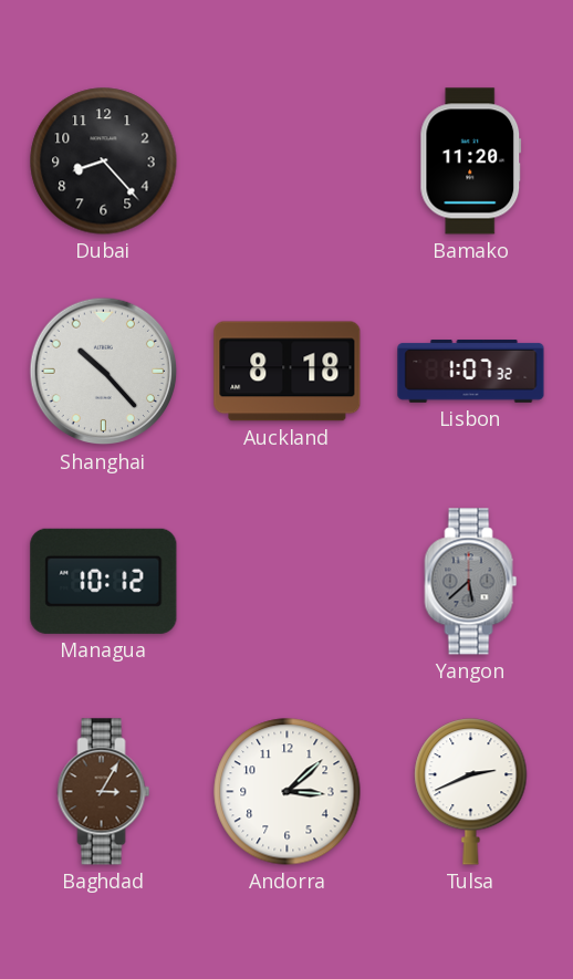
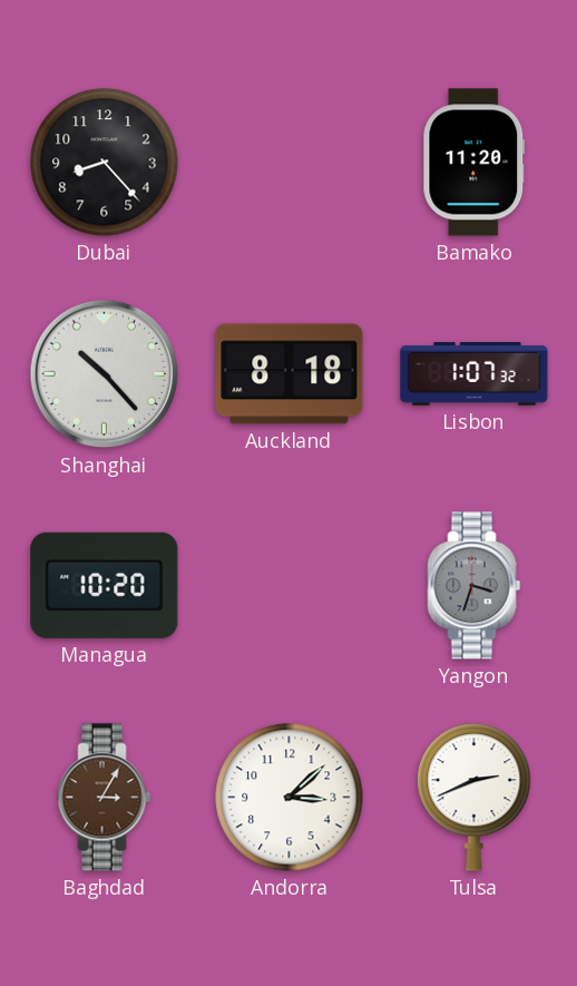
Managua: 10:12 -> 10:20 (105, 585)
Yangon: 5:38 -> 3:33 (475, 586)
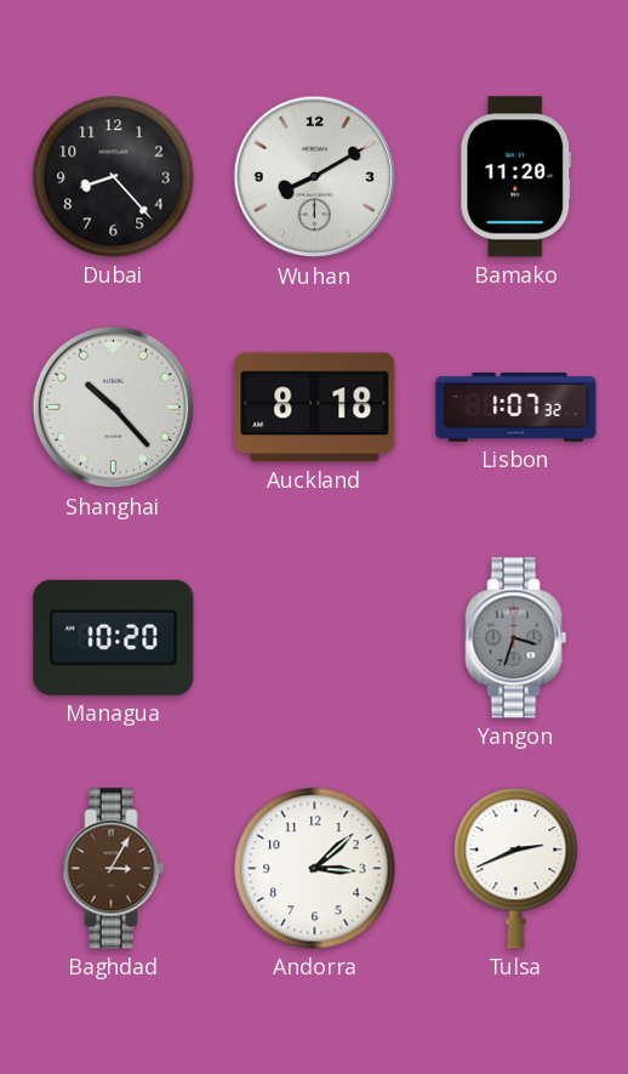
Wuhan: none -> 8:10 (315, 177)
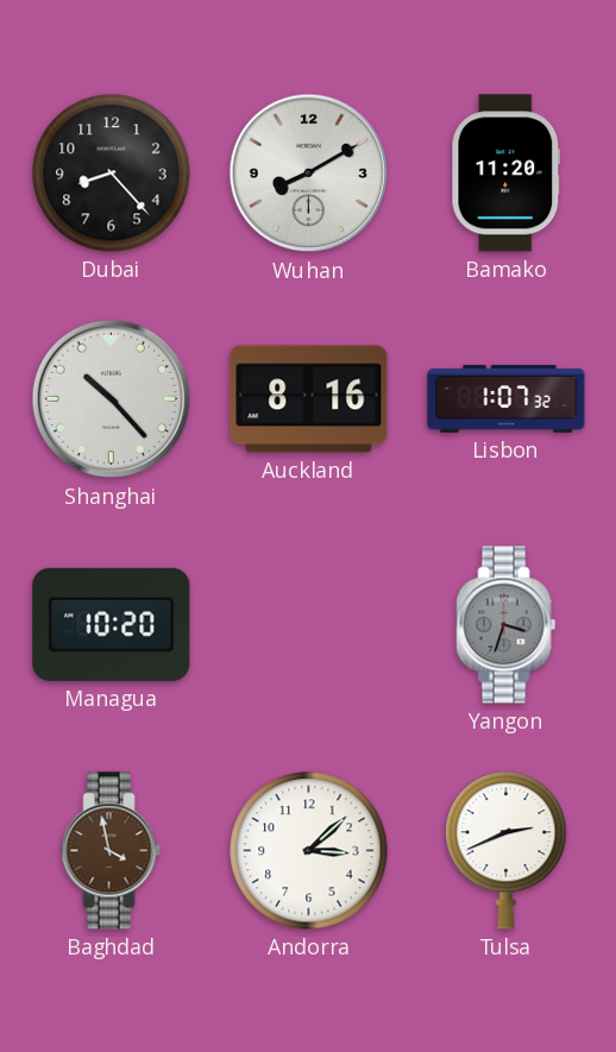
Auckland: 8:18 -> 8:16 (309, 399)
Baghdad: 3:05 -> 3:58 (112, 851)
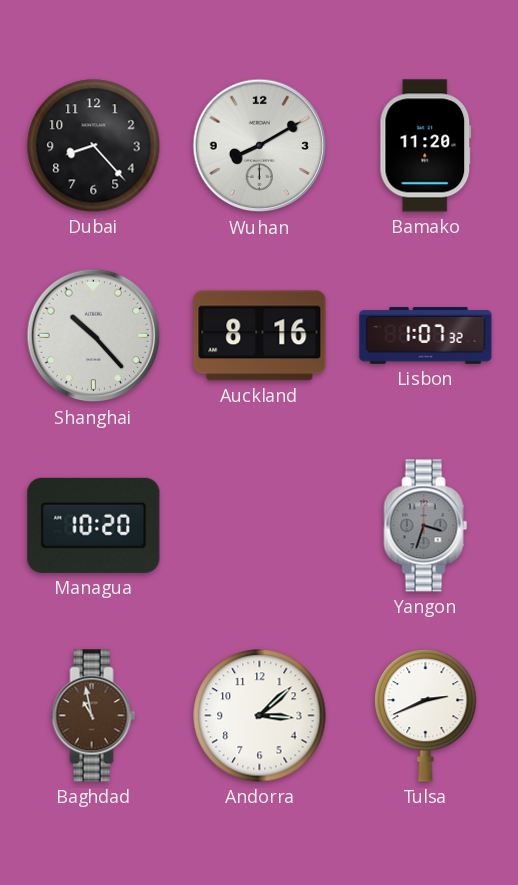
Baghdad: 3:58 -> 10:58 (94, 716)
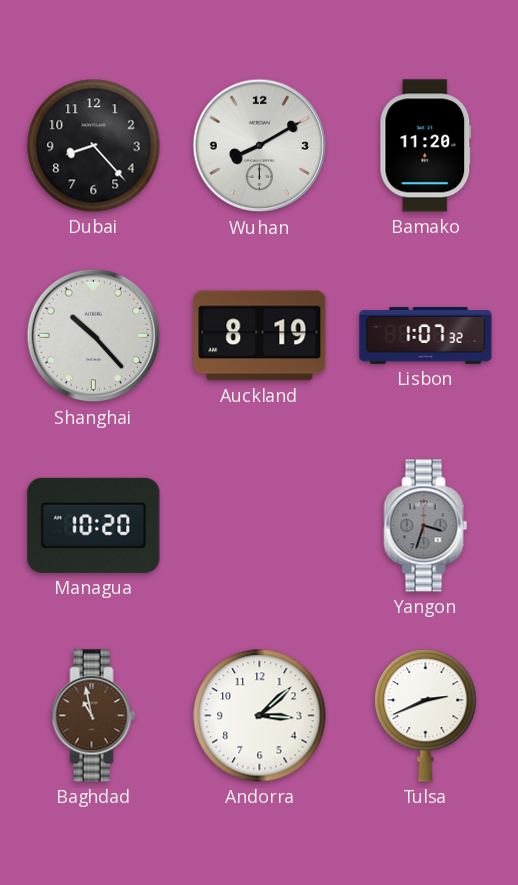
Auckland: 8:16 -> 8:19 (260, 336)
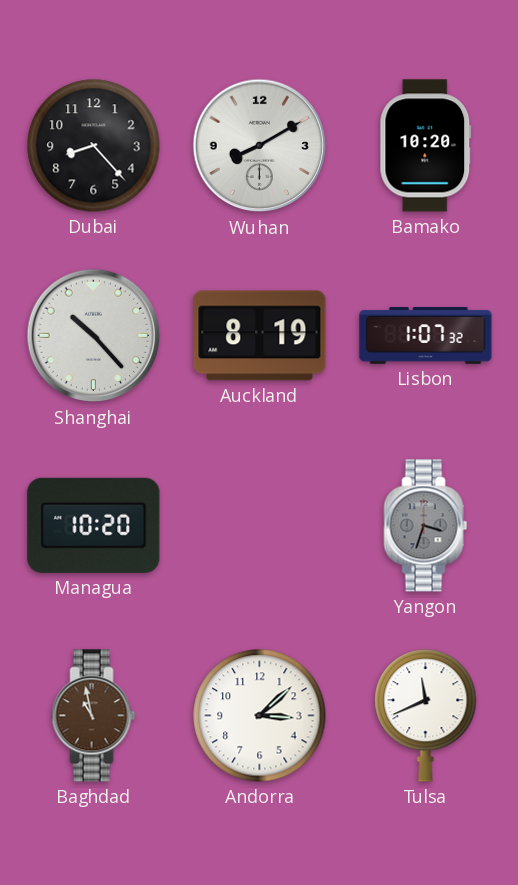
Bamako: 11:20 -> 10:20 (426, 146)
Tulsa: 2:41 -> 11:41 (426, 716)
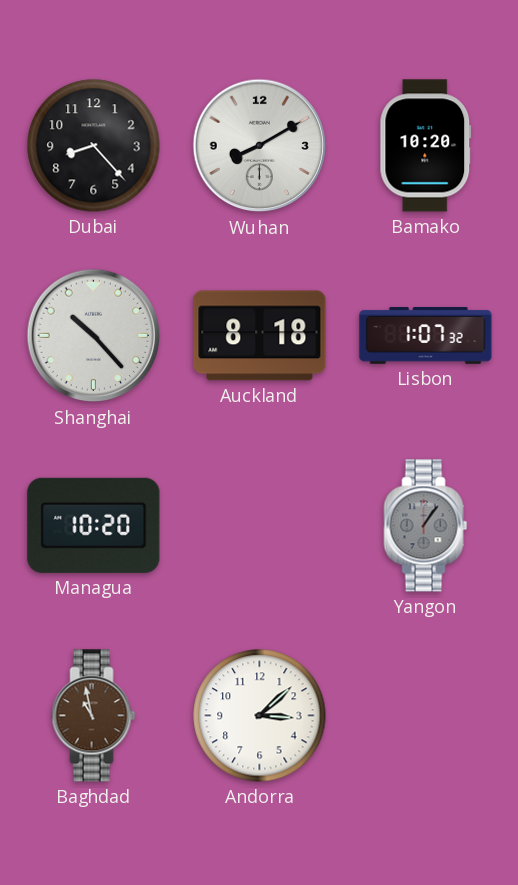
Auckland: 8:19 -> 8:18 (260, 336)
Yangon: 3:33 -> 1:06 (426, 526)
Tulsa: 11:41 -> none (426, 716)
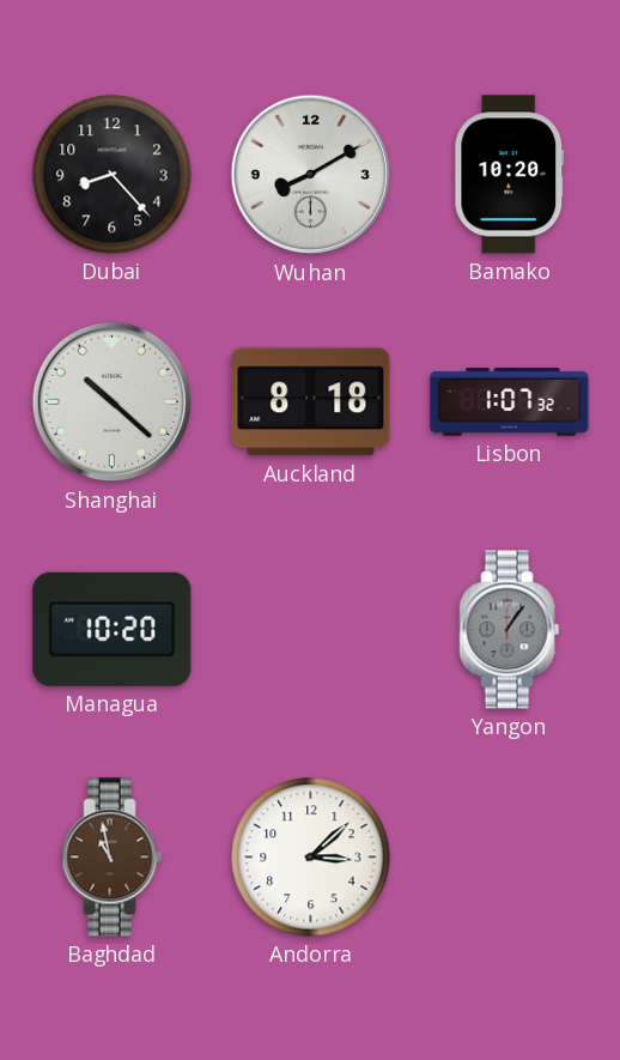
Shanghai: 10:23 -> 10:22 (113, 402)
